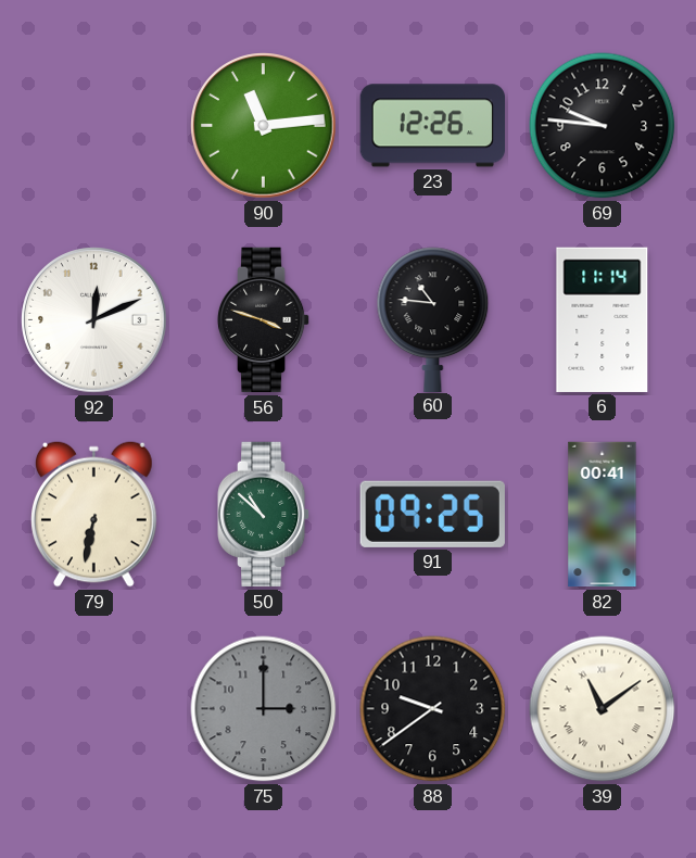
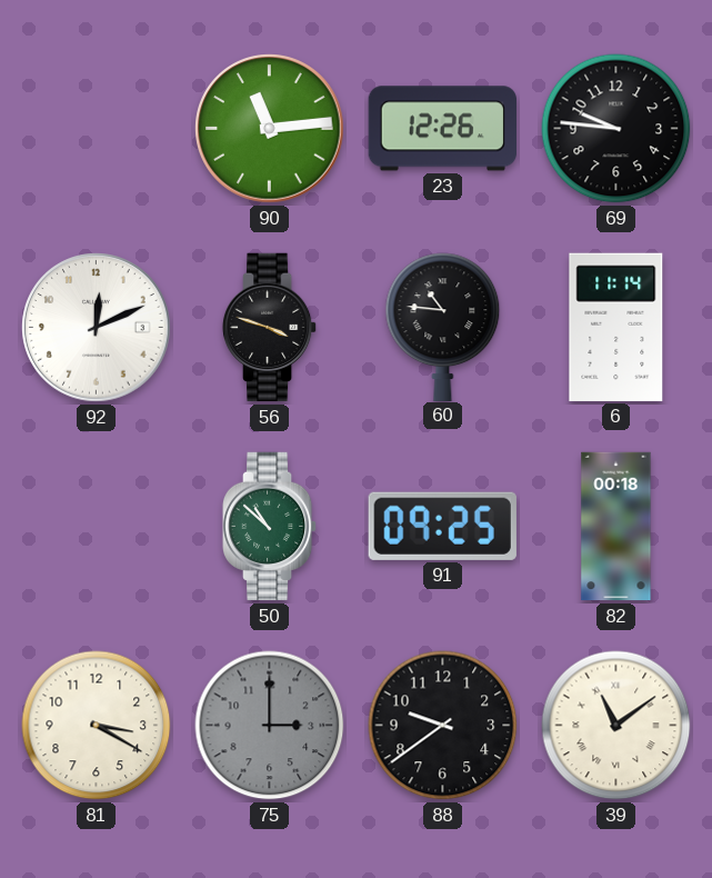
79: 6:32 -> none (93, 514)
82: 00:41 -> 00:18 (616, 527)
81: none -> 3:20 (97, 726)
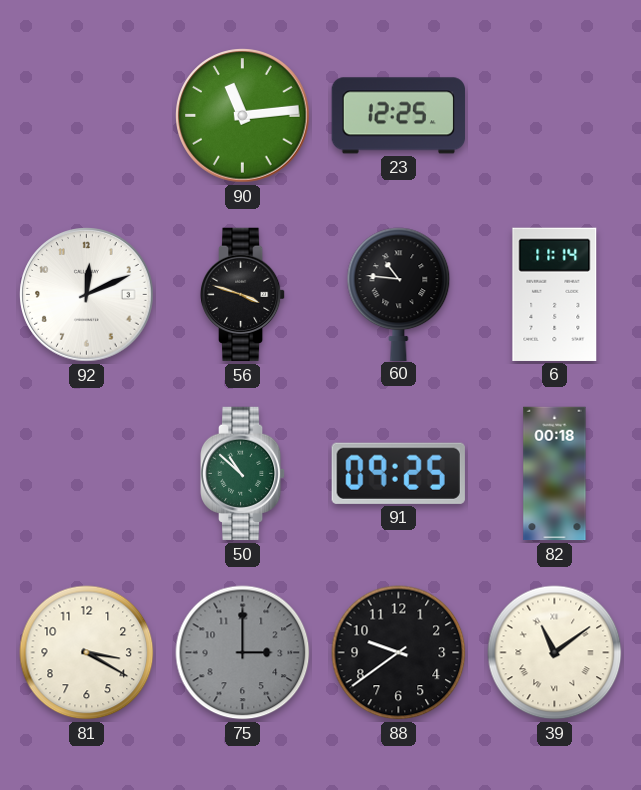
23: 12:26 -> 12:25 (398, 116)
69: 9:46 -> none (616, 129)
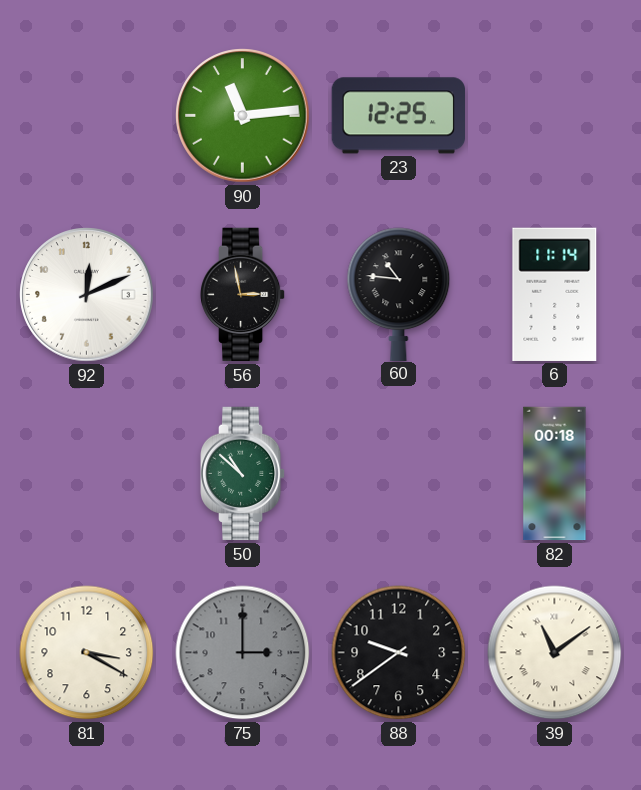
56: 3:48 -> 2:58 (243, 295)
91: 09:25 -> none (398, 473)
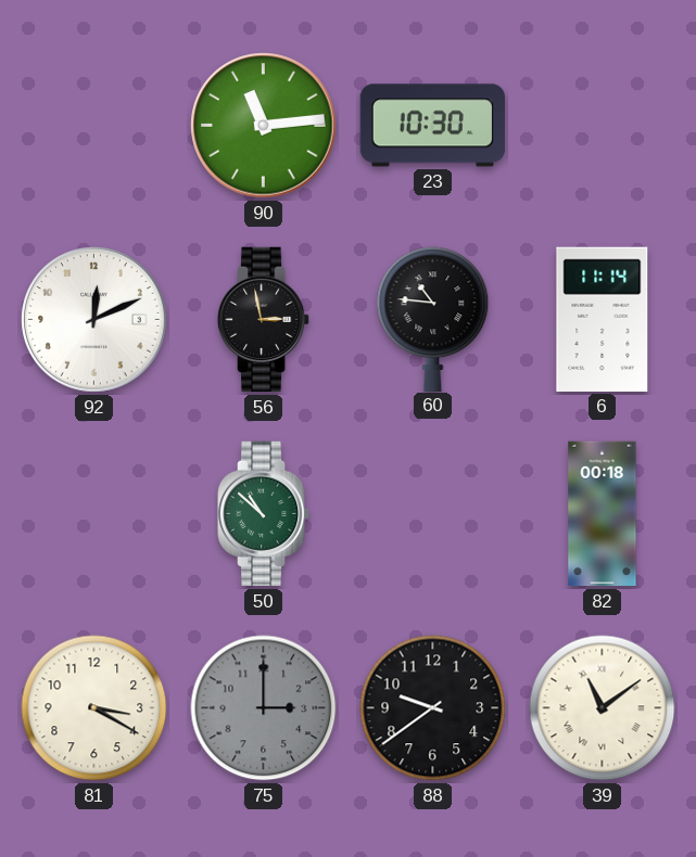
23: 12:25 -> 10:30 (432, 126)
